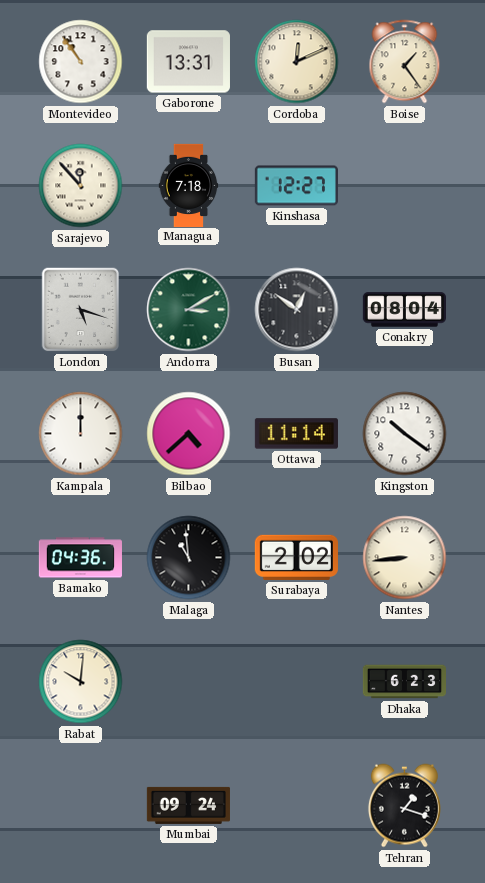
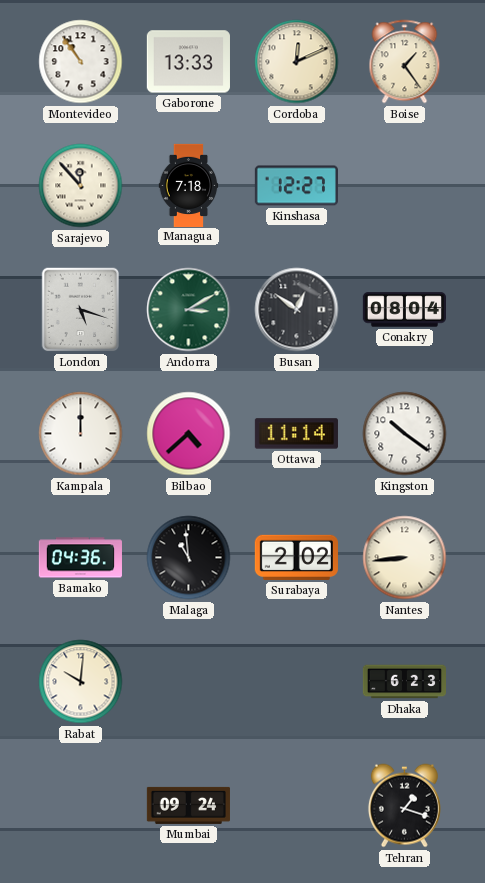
Gaborone: 13:31 -> 13:33 (188, 62)
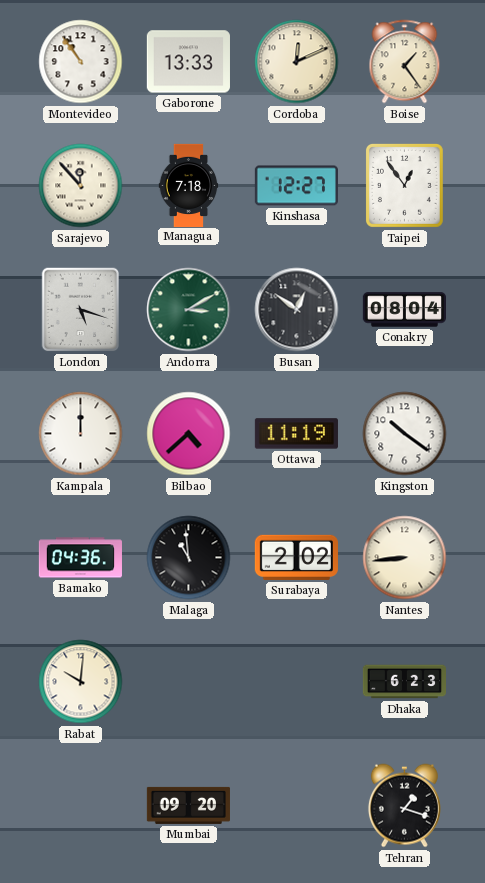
Taipei: none -> 12:54 (404, 185)
Ottawa: 11:14 -> 11:19 (296, 434)
Mumbai: 09:24 -> 09:20 (188, 805)
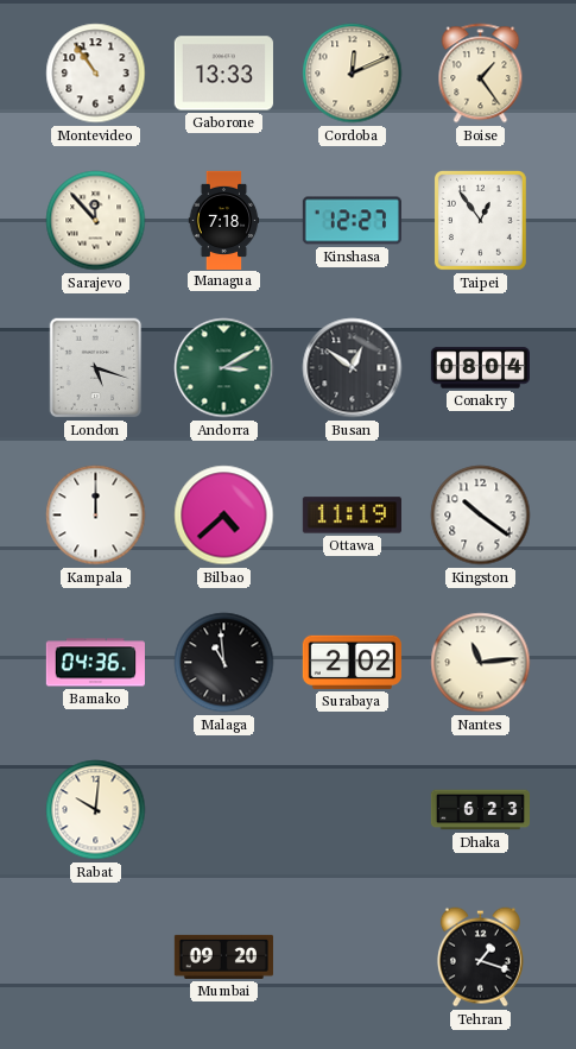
Nantes: 8:44 -> 11:14 (481, 663)
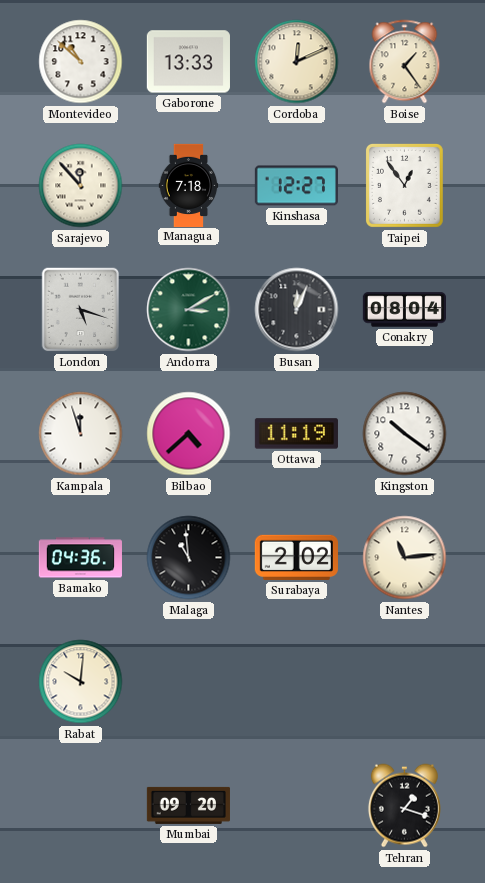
Montevideo: 10:54 -> 10:52 (81, 62)
Busan: 12:51 -> 12:04 (297, 310)
Kampala: 12:00 -> 11:57 (81, 434)
Dhaka: 6:23 -> none (480, 810)
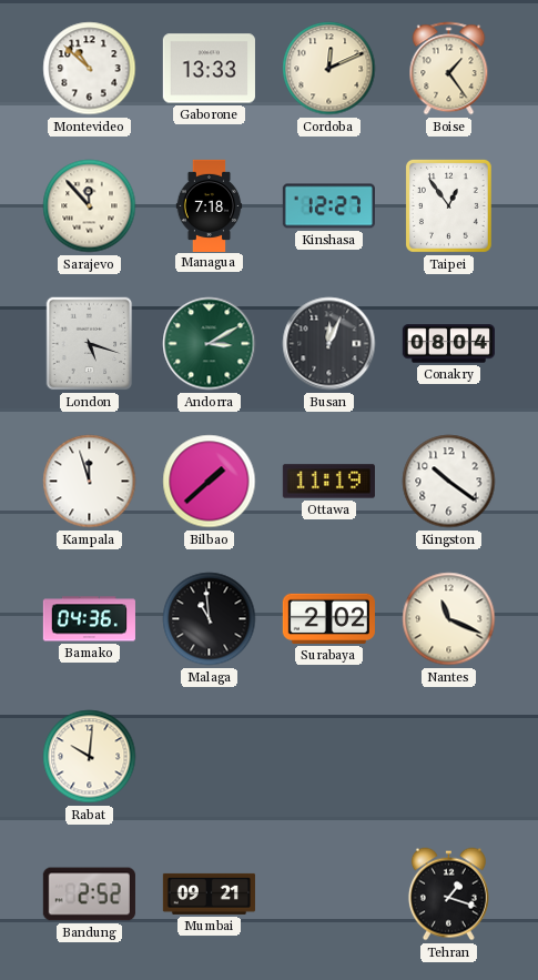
Bilbao: 4:38 -> 1:38 (210, 482)
Nantes: 11:14 -> 11:19 (449, 619)
Bandung: none -> 2:52 (89, 895)
Mumbai: 09:20 -> 09:21 (209, 893)
